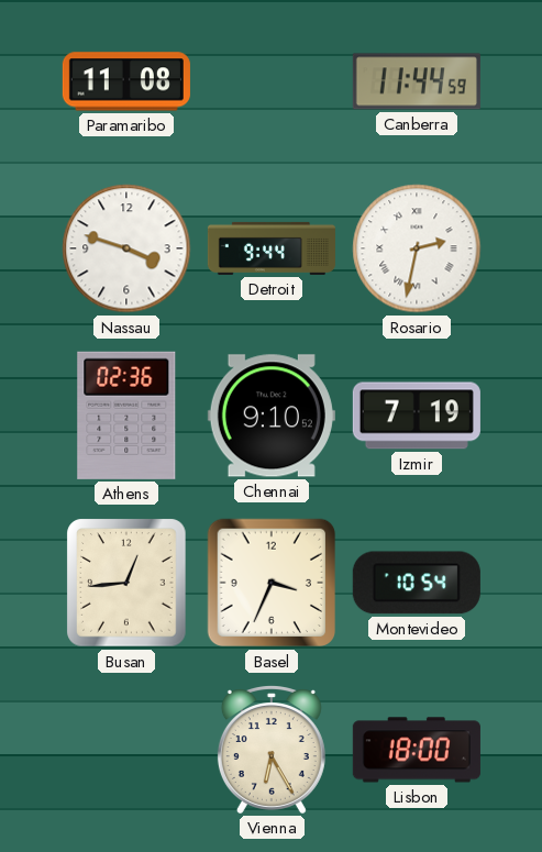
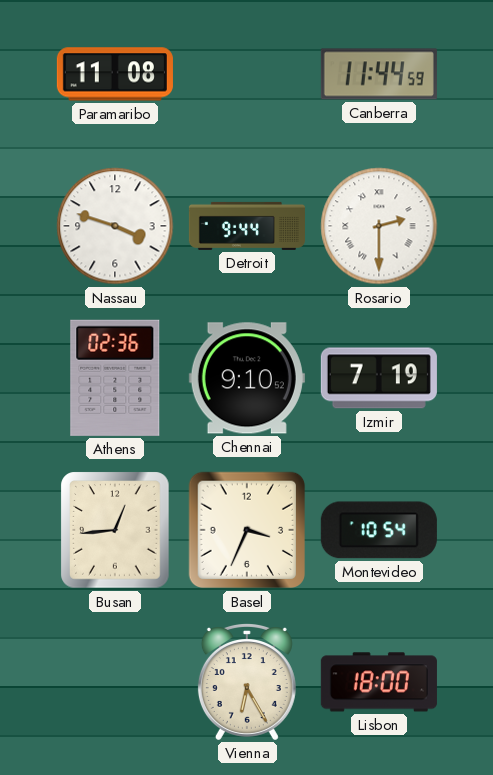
Rosario: 2:32 -> 2:30 (379, 226)
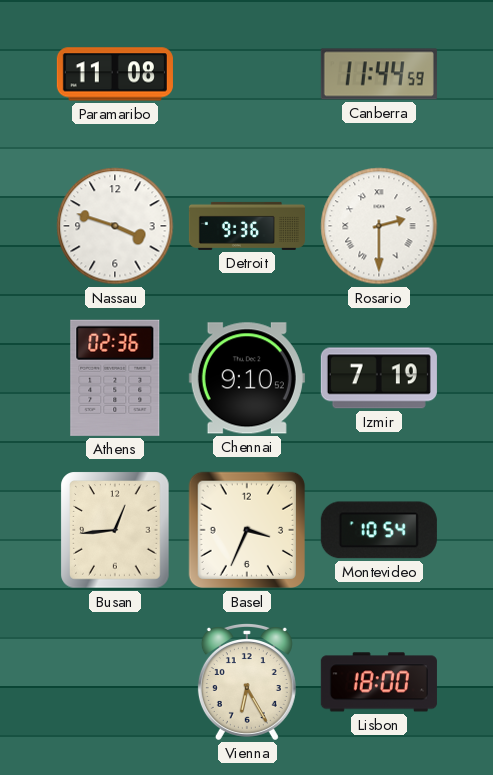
Detroit: 9:44 -> 9:36 (247, 226)
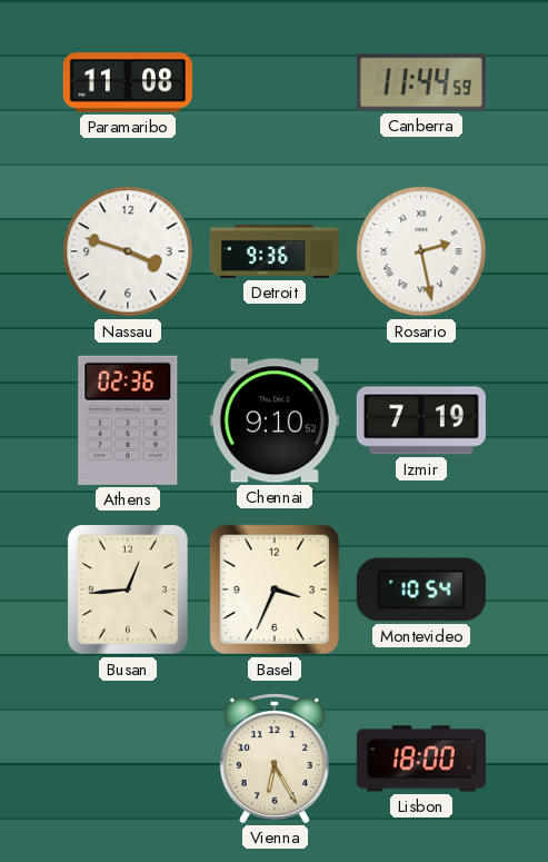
Rosario: 2:30 -> 2:28 (421, 251)
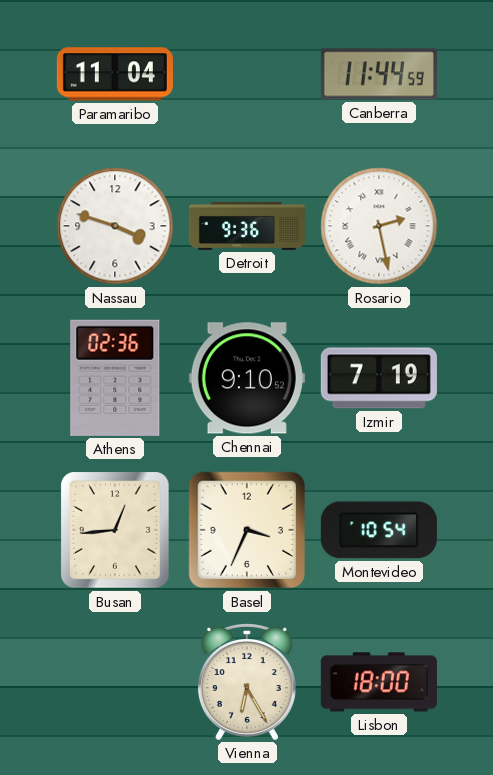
Paramaribo: 11:08 -> 11:04 (115, 74)
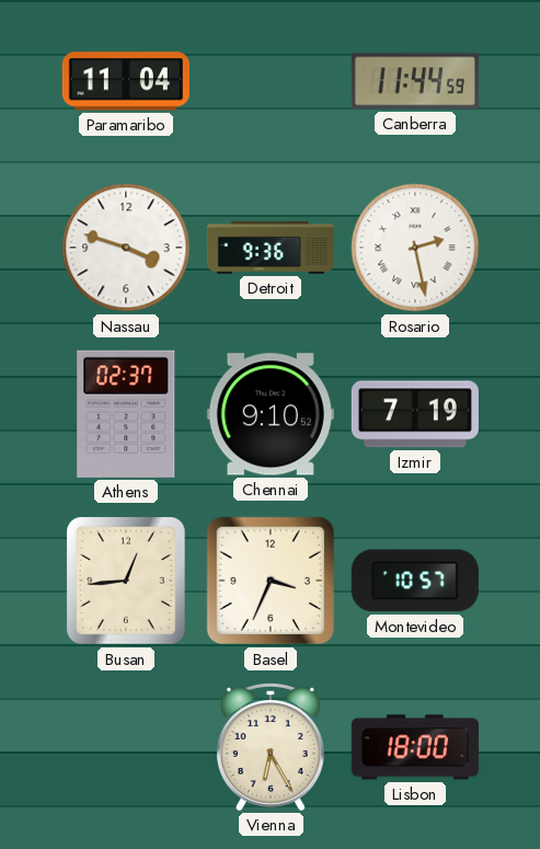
Athens: 02:36 -> 02:37 (126, 414)
Montevideo: 10:54 -> 10:57 (415, 581)
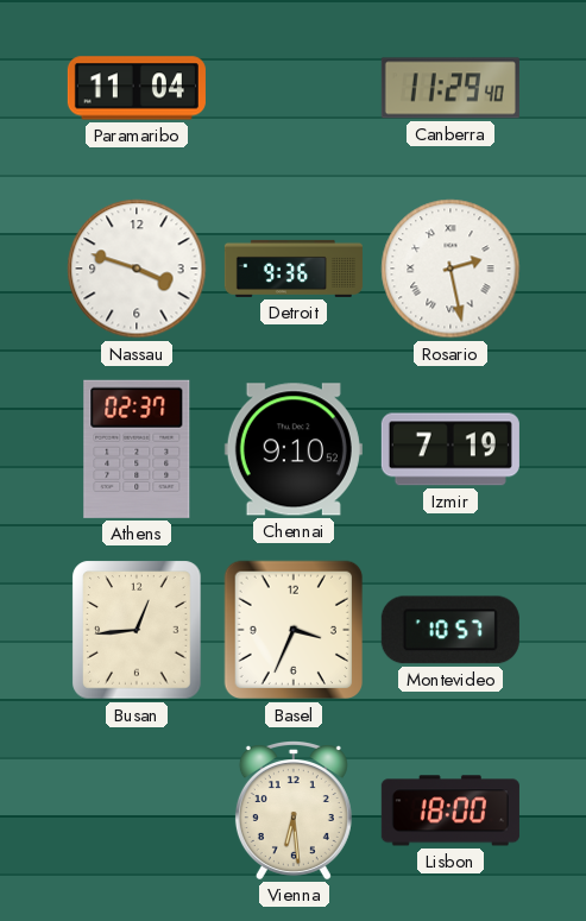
Canberra: 11:44 -> 11:29 (450, 88)
Vienna: 6:25 -> 6:29 (294, 810)
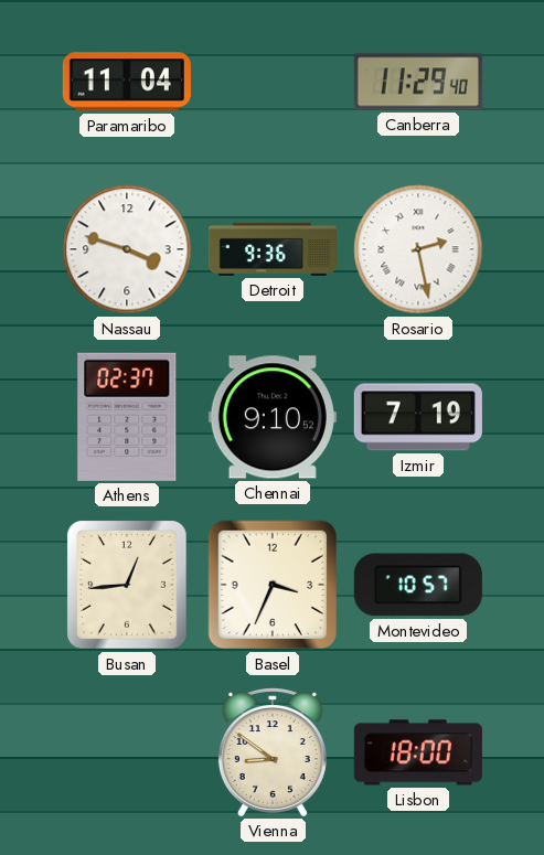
Vienna: 6:29 -> 8:51 (273, 752)
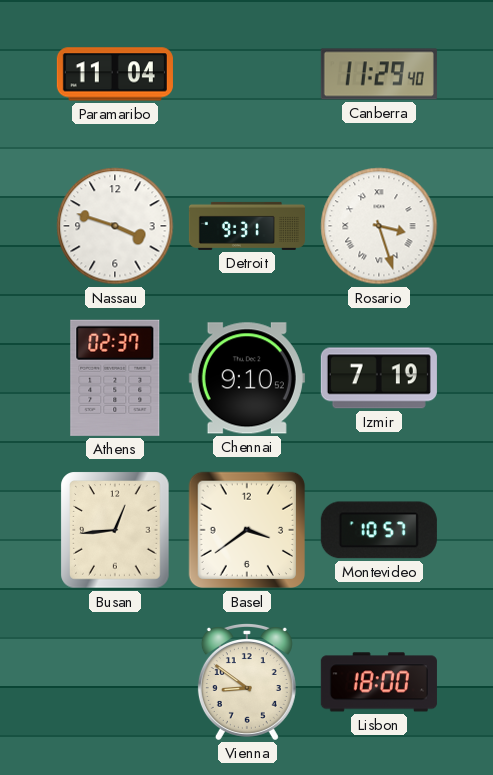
Detroit: 9:36 -> 9:31 (247, 226)
Rosario: 2:28 -> 3:27 (379, 226)
Basel: 3:34 -> 3:39 (247, 530)
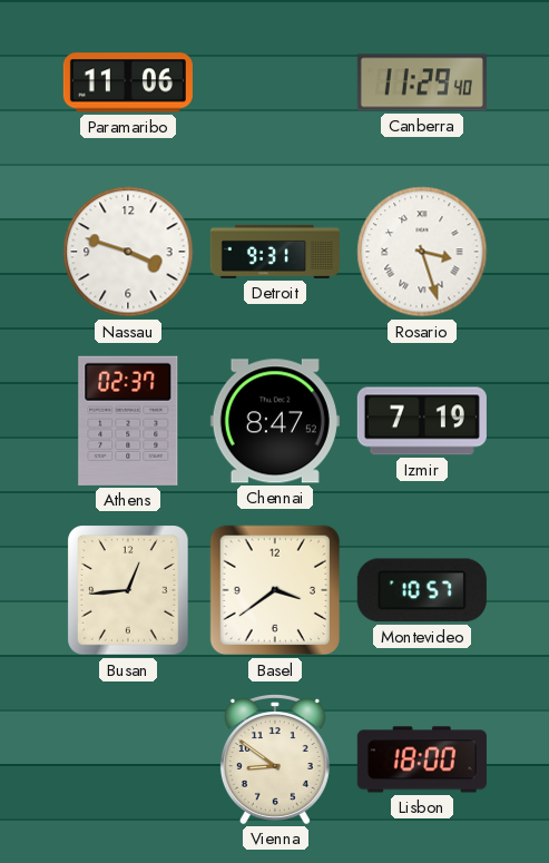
Paramaribo: 11:04 -> 11:06 (128, 82)
Chennai: 9:10 -> 8:47 (275, 421)
